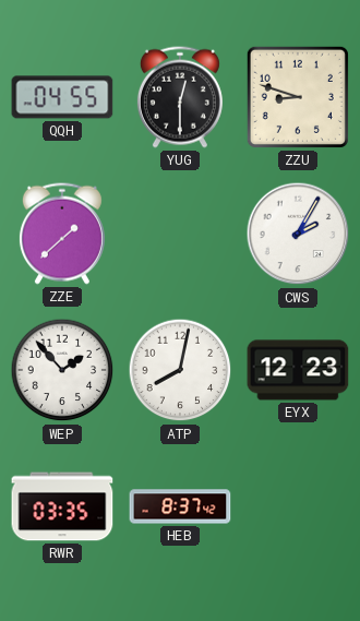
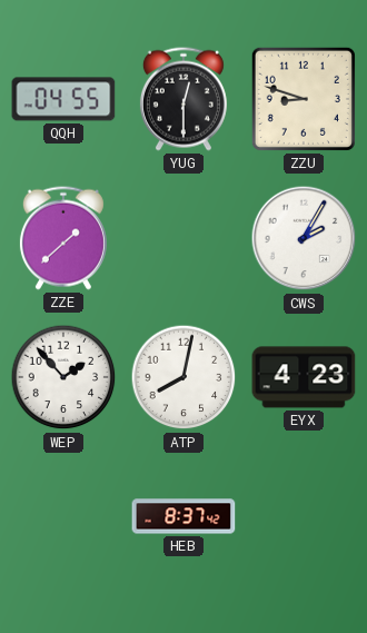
EYX: 12:23 -> 4:23 (304, 377)
RWR: 03:35 -> none (62, 506)
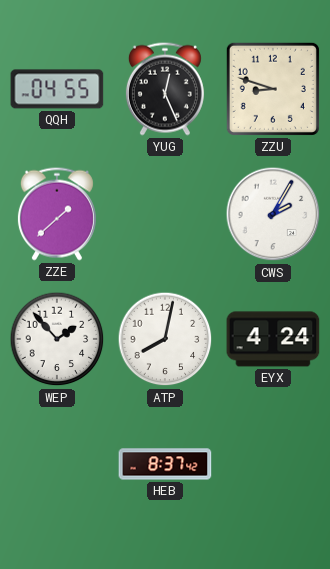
YUG: 12:30 -> 12:26 (165, 89)
EYX: 4:23 -> 4:24 (273, 339)
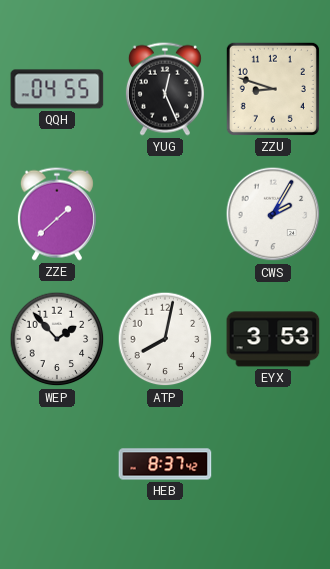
EYX: 4:24 -> 3:53 (273, 339)
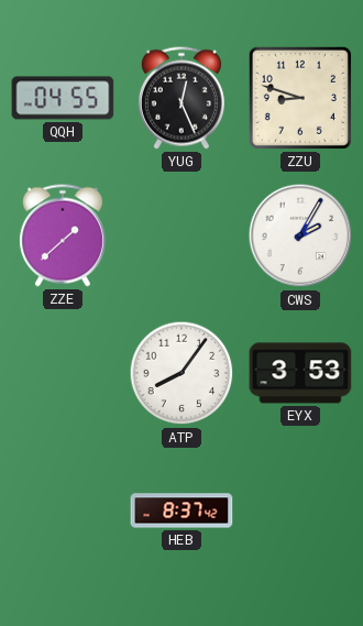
WEP: 1:53 -> none (57, 339)
ATP: 8:02 -> 8:06 (182, 373)
